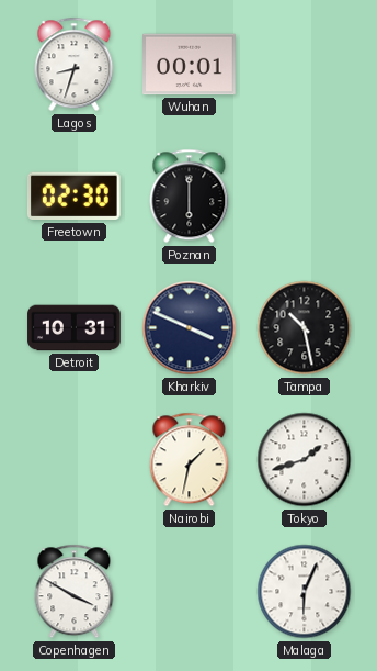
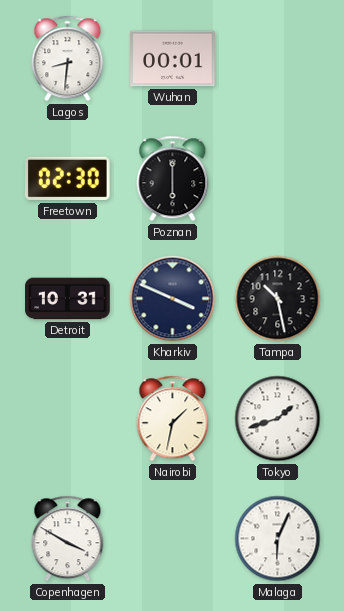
Lagos: 8:33 -> 8:31 (68, 59)
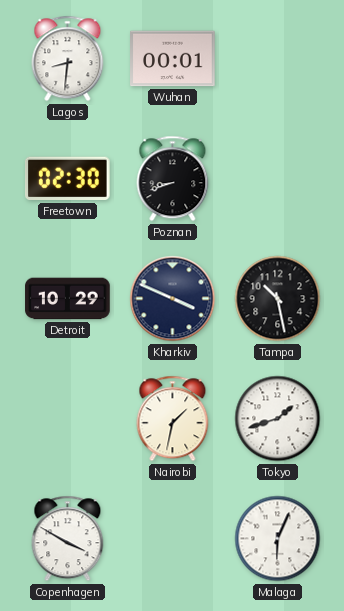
Poznan: 6:00 -> 8:42 (173, 179)
Detroit: 10:31 -> 10:29 (68, 299)
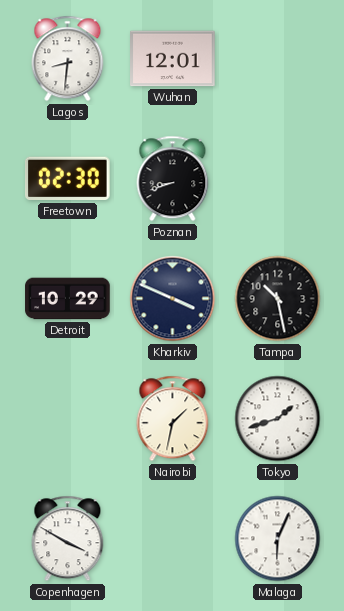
Wuhan: 00:01 -> 12:01 (173, 59)
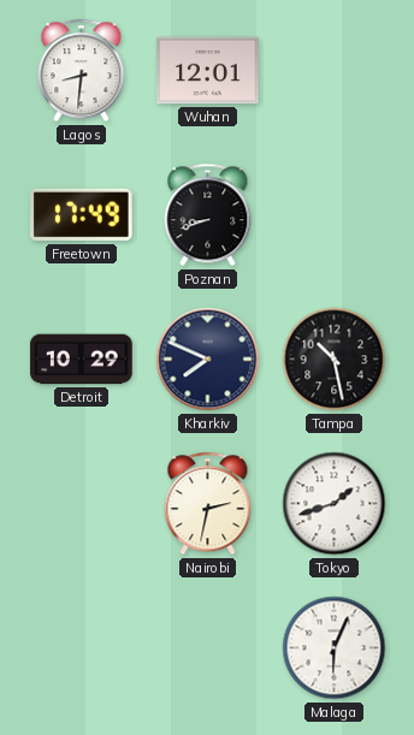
Freetown: 02:30 -> 17:49 (82, 215)
Kharkiv: 3:49 -> 7:49 (208, 360)
Nairobi: 1:32 -> 2:32 (208, 504)
Copenhagen: 3:50 -> none (68, 539)
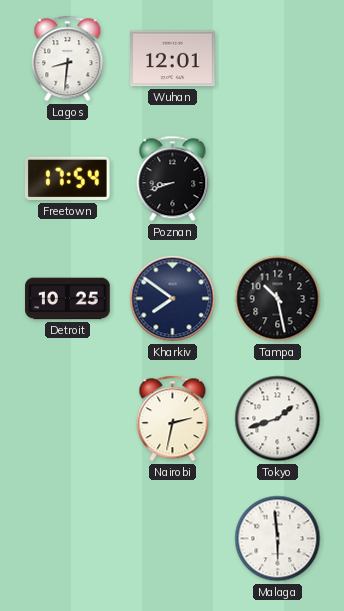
Freetown: 17:49 -> 17:54 (68, 179)
Detroit: 10:29 -> 10:25 (68, 299)
Kharkiv: 7:49 -> 7:51 (173, 299)
Malaga: 6:04 -> 5:59 (278, 539)
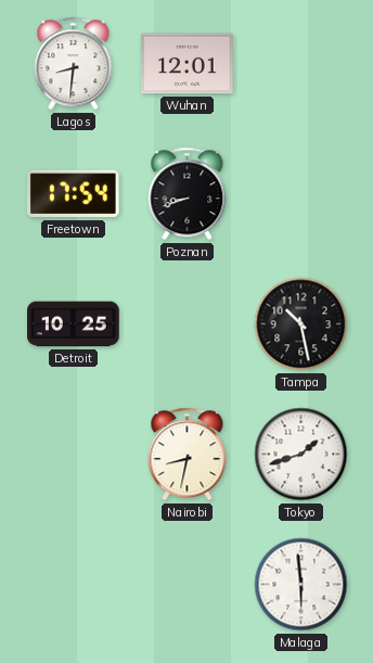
Kharkiv: 7:51 -> none (173, 299)
Nairobi: 2:32 -> 8:32 (188, 455)
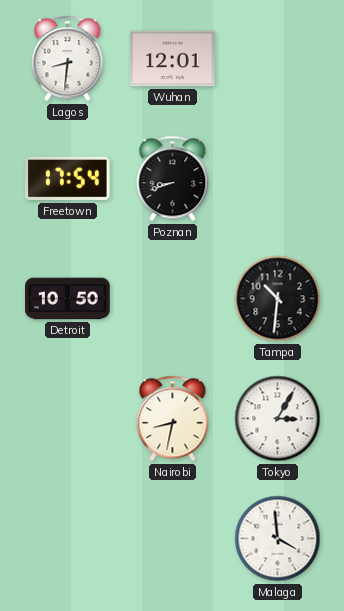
Detroit: 10:25 -> 10:50 (68, 299)
Tampa: 10:28 -> 10:31 (278, 299)
Tokyo: 1:42 -> 3:05 (278, 419)
Malaga: 5:59 -> 3:59 (278, 539)
